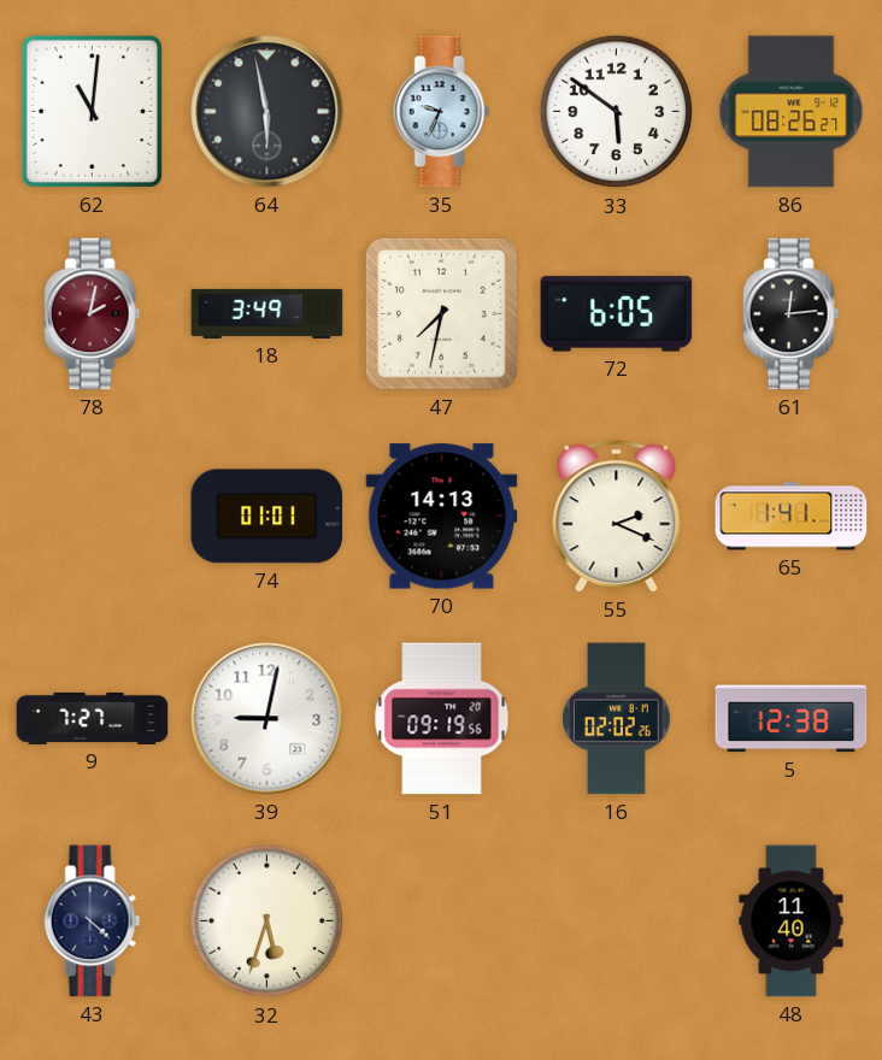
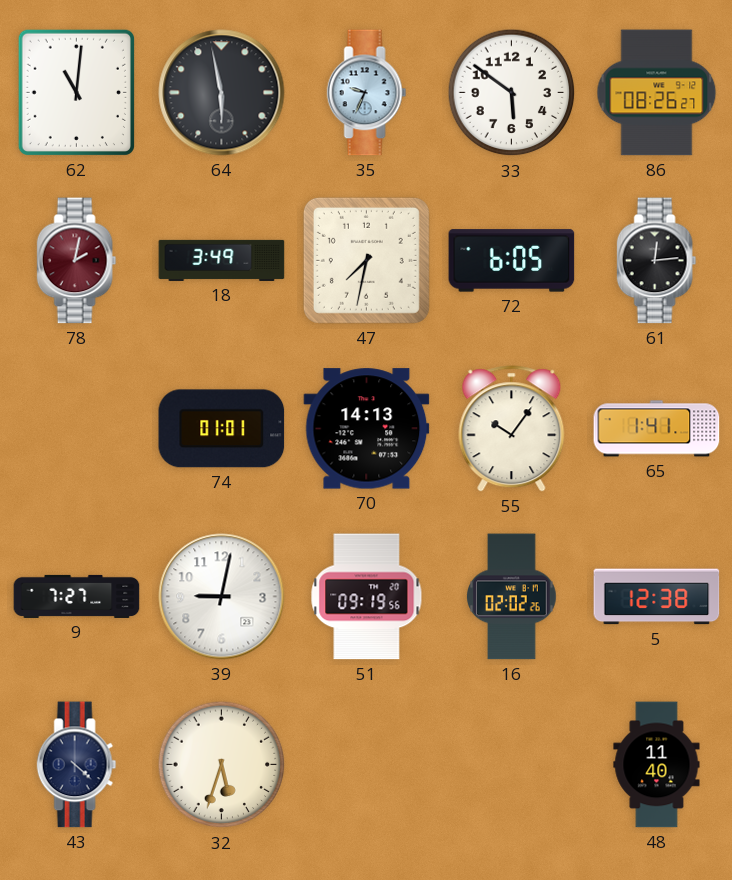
55: 2:19 -> 10:06 (512, 429)
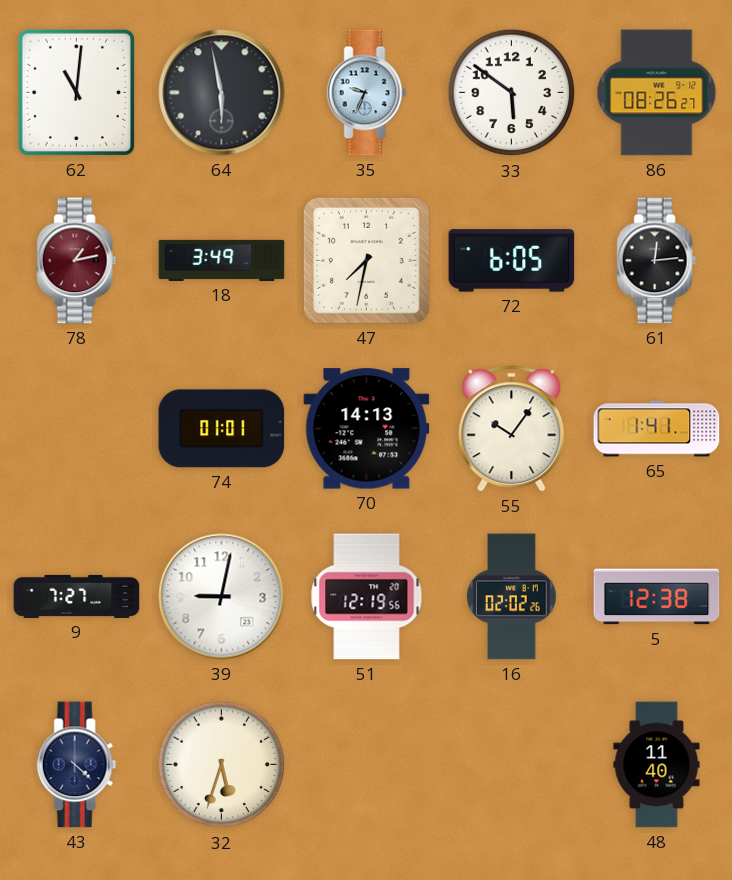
78: 2:02 -> 1:13 (77, 261)
51: 09:19 -> 12:19 (367, 597)
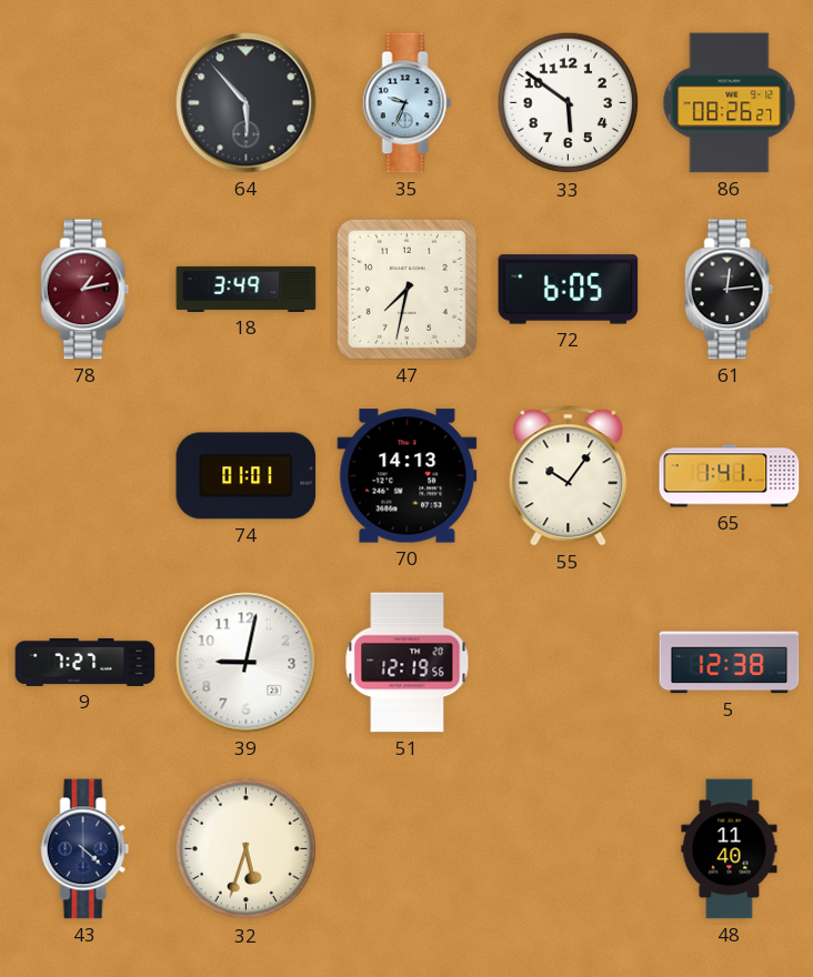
62: 11:01 -> none (76, 92)
64: 5:58 -> 5:53 (247, 103)
16: 02:02 -> none (512, 597)
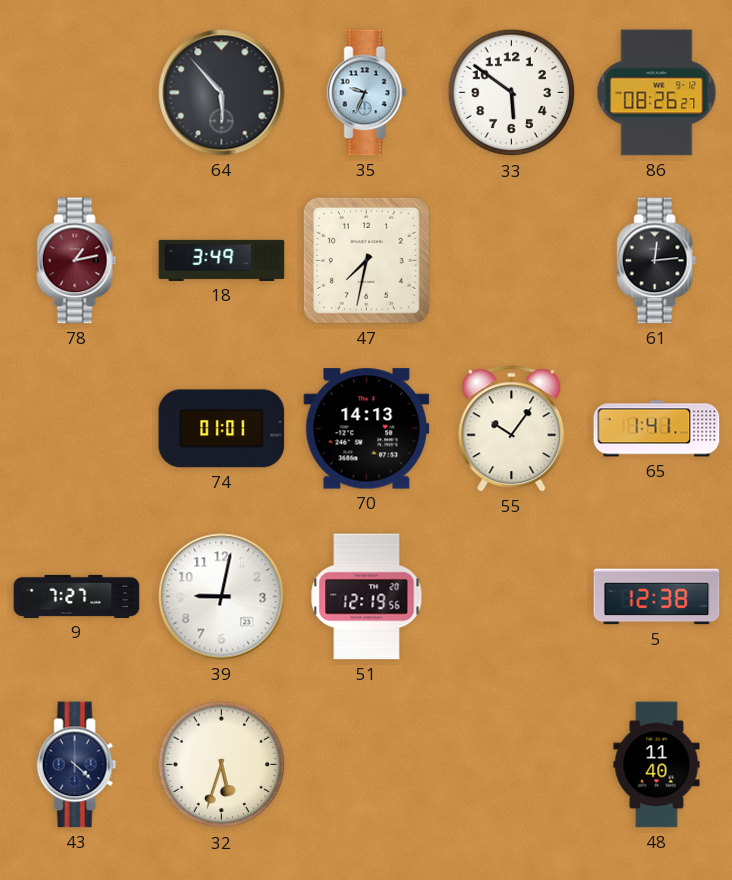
72: 6:05 -> none (569, 290)
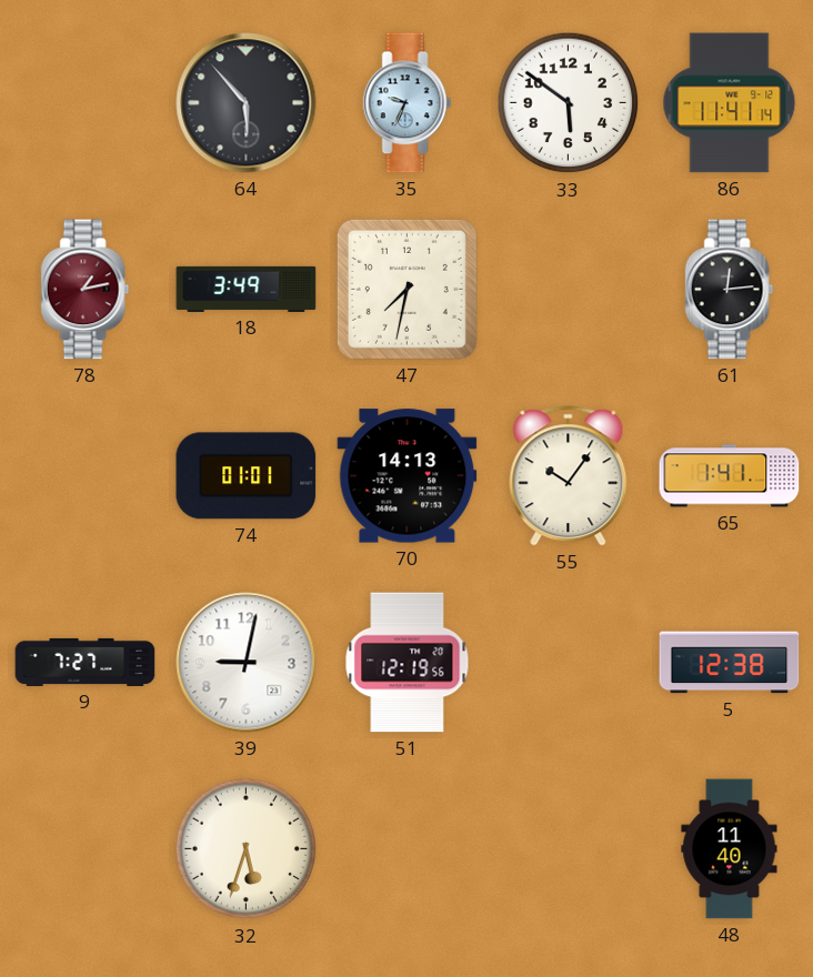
86: 08:26 -> 11:41 (730, 103)
43: 4:22 -> none (77, 765)
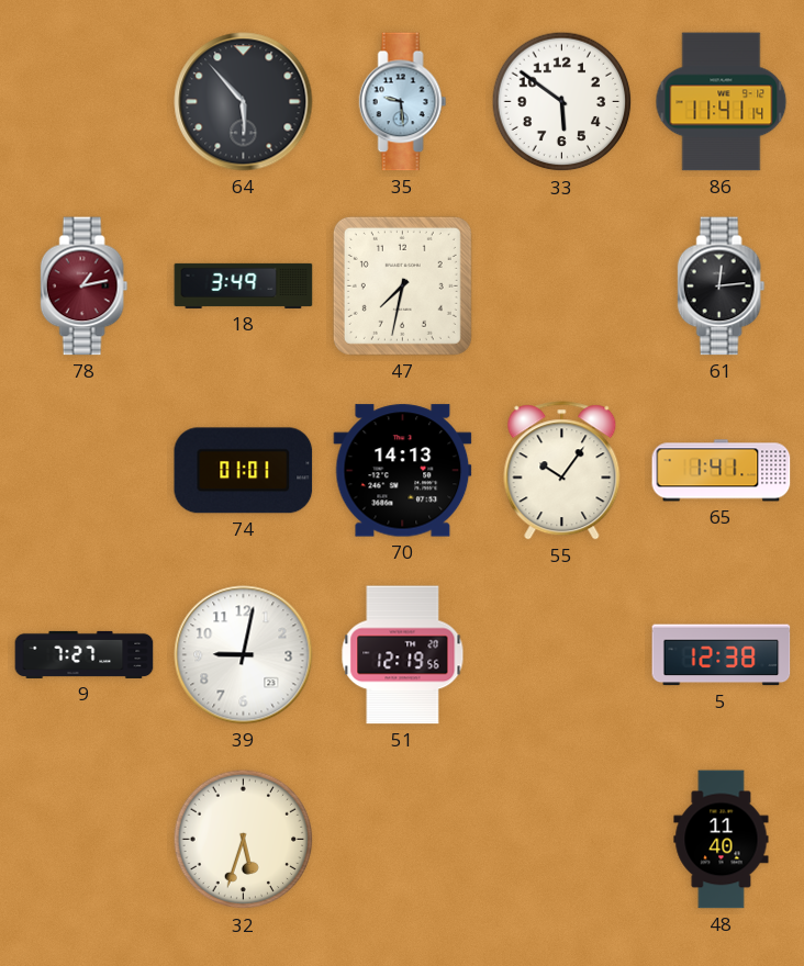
35: 9:34 -> 9:29 (403, 102)
